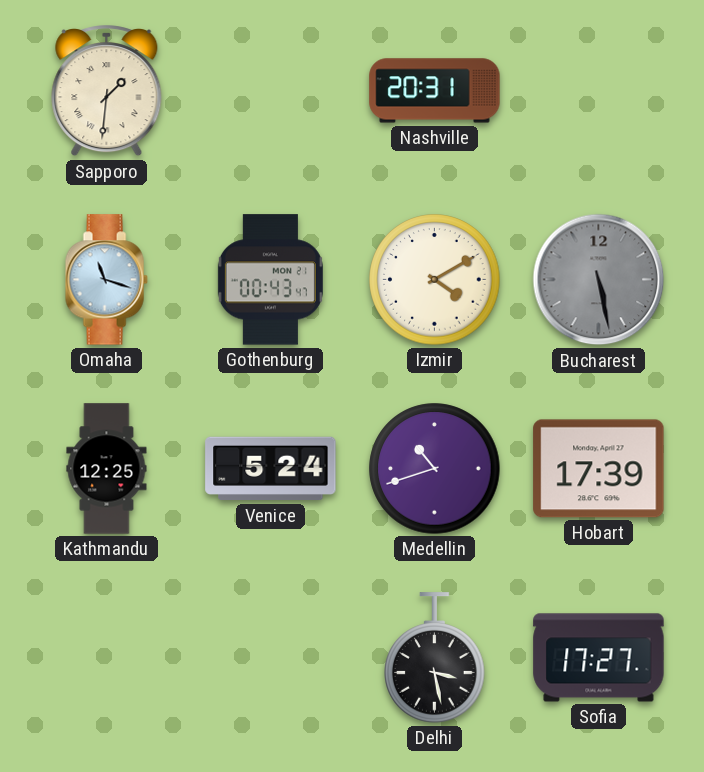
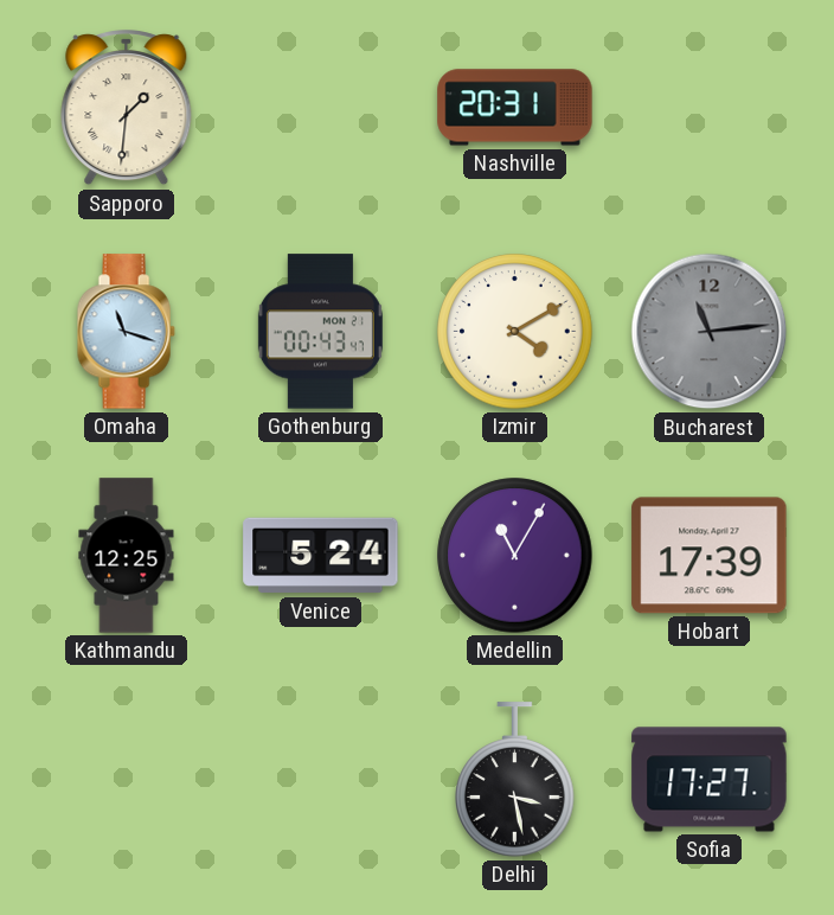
Bucharest: 5:28 -> 11:14 (710, 332)
Medellin: 10:42 -> 11:05 (515, 556)
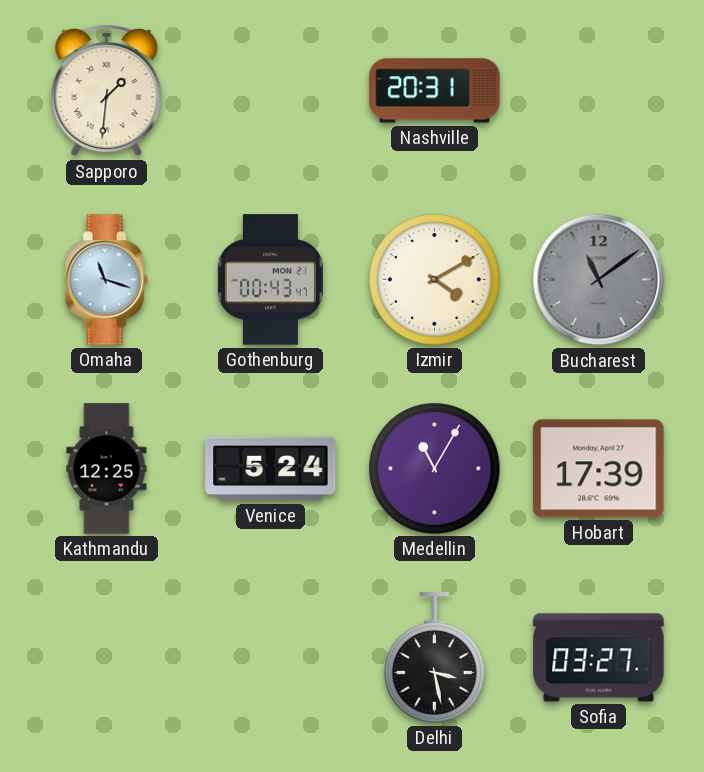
Bucharest: 11:14 -> 11:09 (599, 280)
Sofia: 17:27 -> 03:27 (599, 658)
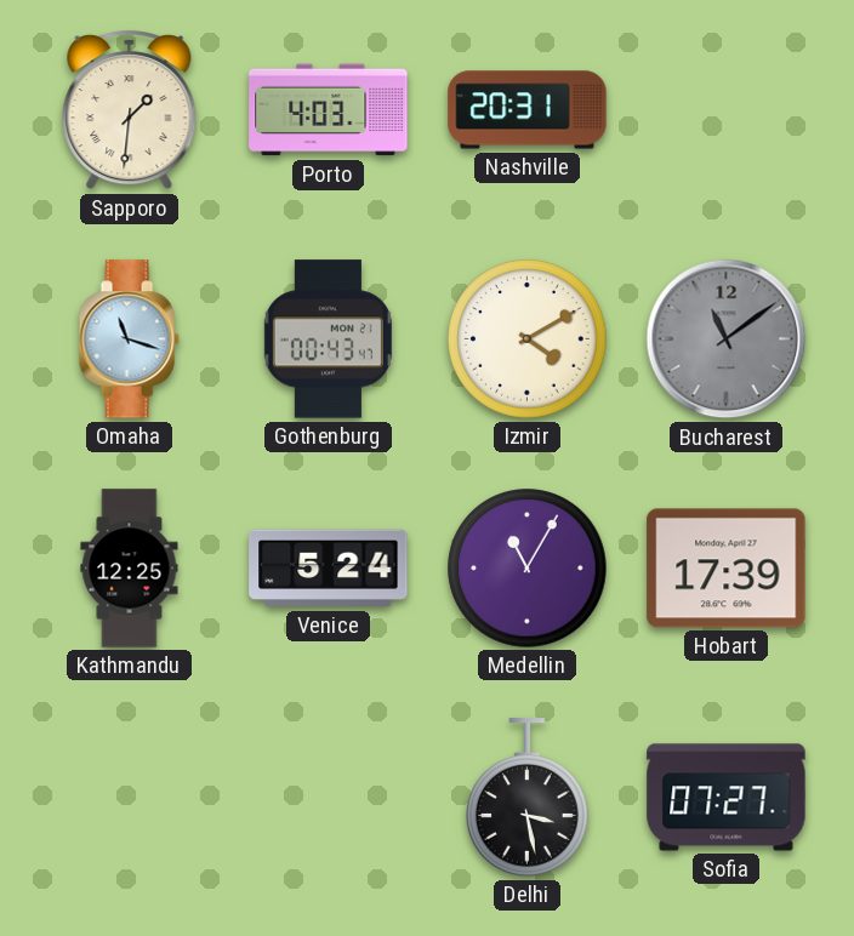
Porto: none -> 4:03 (329, 110)
Sofia: 03:27 -> 07:27 (727, 798)
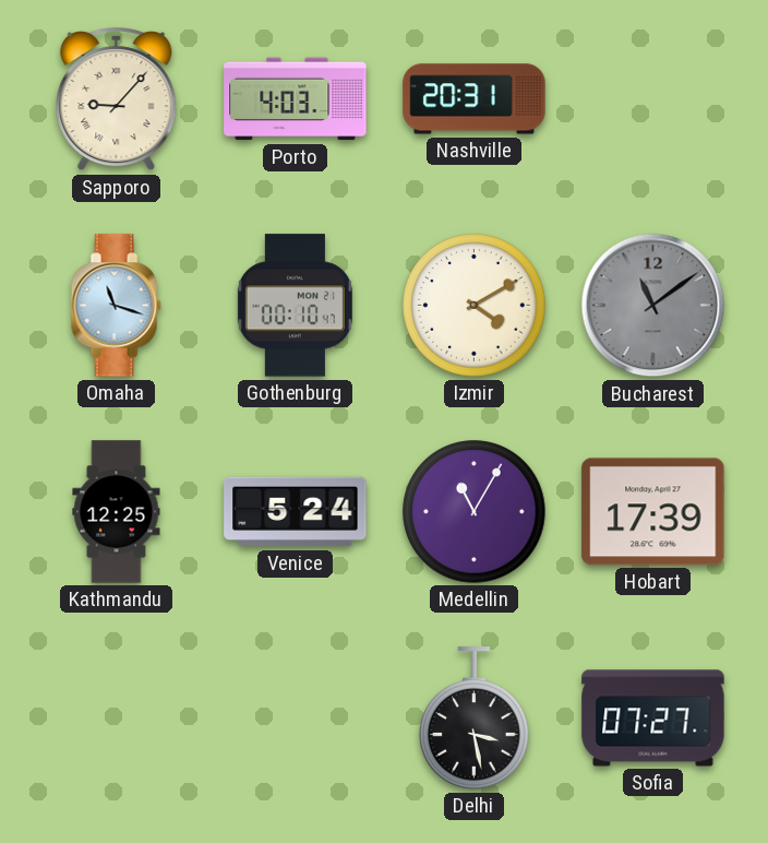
Sapporo: 1:31 -> 9:07 (117, 99)
Gothenburg: 00:43 -> 00:10 (295, 306)
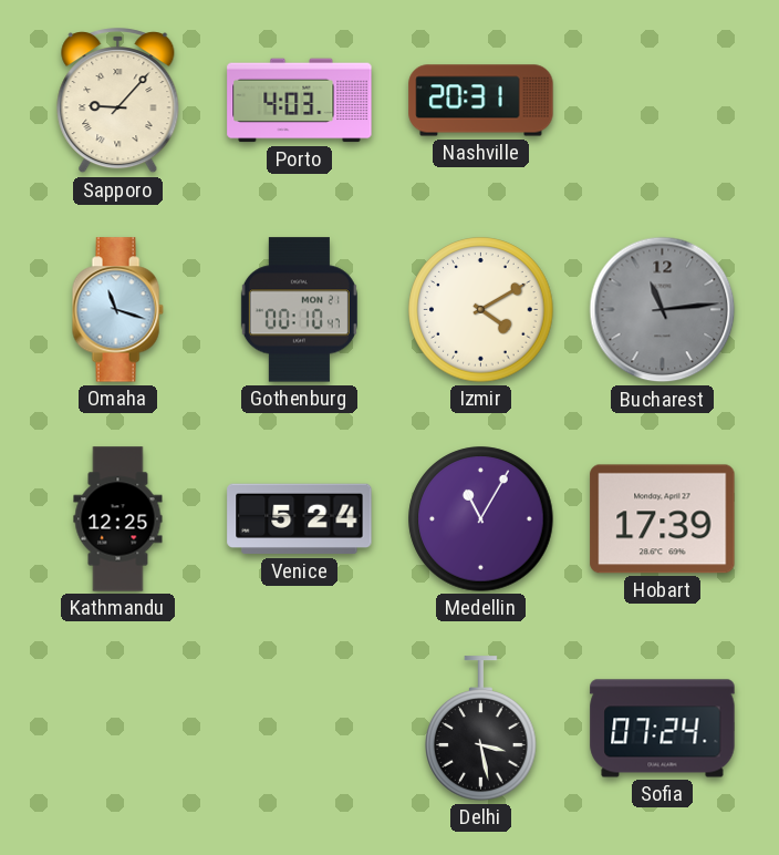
Bucharest: 11:09 -> 11:14 (663, 310)
Sofia: 07:27 -> 07:24 (663, 729)
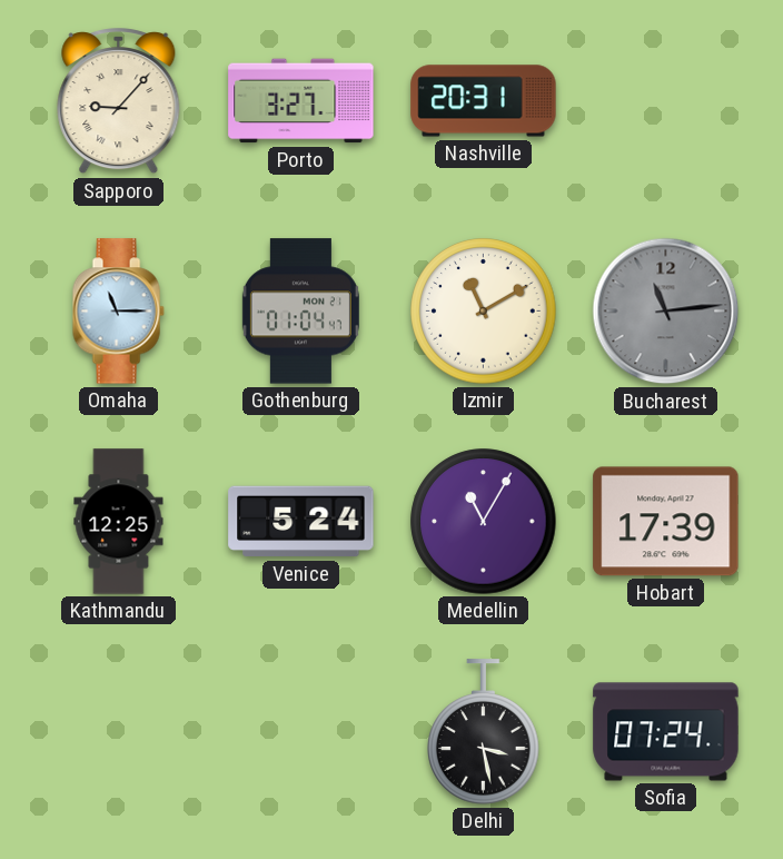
Porto: 4:03 -> 3:27 (301, 101)
Omaha: 11:18 -> 11:15 (118, 312)
Gothenburg: 00:10 -> 01:04 (300, 312)
Izmir: 4:10 -> 11:10 (484, 312)
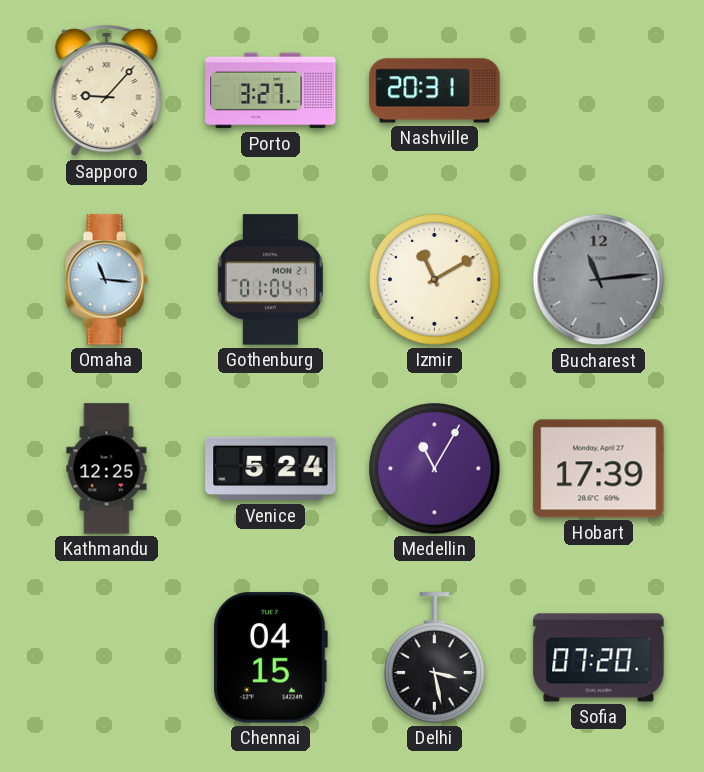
Omaha: 11:15 -> 11:16 (106, 280)
Chennai: none -> 04:15 (270, 658)
Sofia: 07:24 -> 07:20 (599, 658)
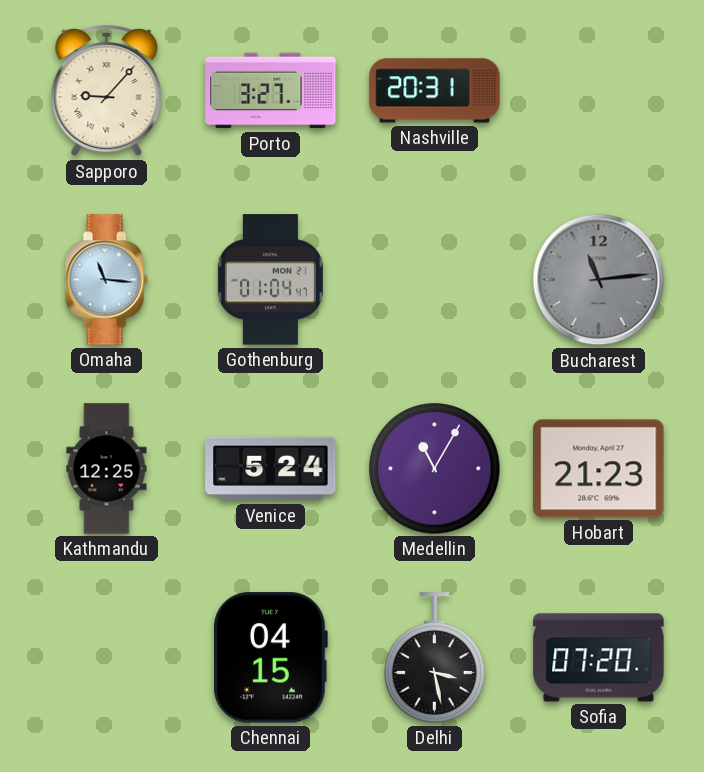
Izmir: 11:10 -> none (435, 280)
Hobart: 17:39 -> 21:23 (599, 469)
